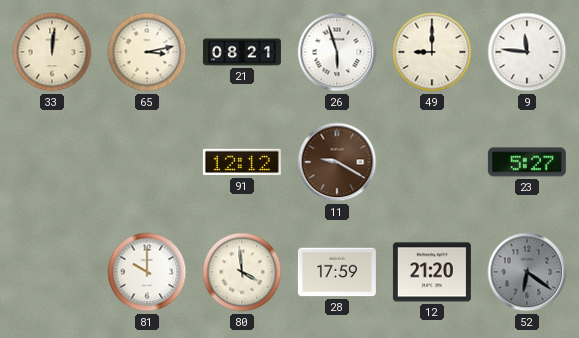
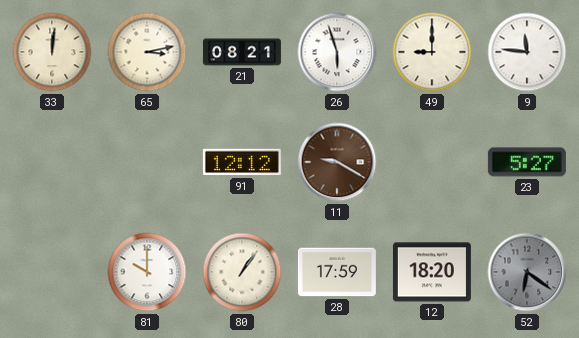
80: 3:59 -> 1:06 (242, 272)
12: 21:20 -> 18:20 (432, 272)
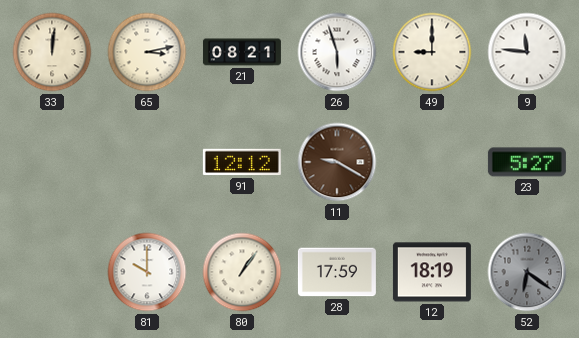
12: 18:20 -> 18:19 (432, 272)
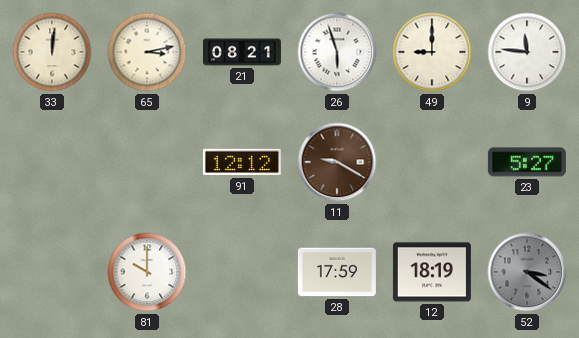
80: 1:06 -> none (242, 272)
52: 6:21 -> 3:21 (527, 272)
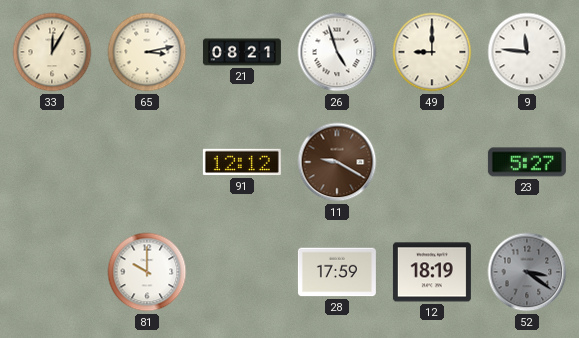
33: 12:01 -> 12:05 (52, 52)
26: 5:57 -> 4:57 (337, 52)
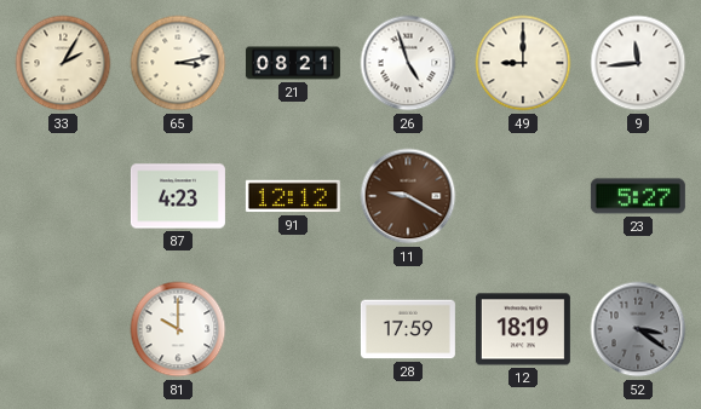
33: 12:05 -> 2:05 (63, 63)
9: 11:46 -> 11:44 (638, 63)
87: none -> 4:23 (178, 196)
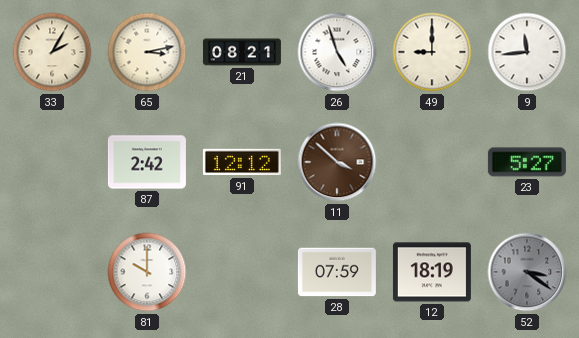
87: 4:23 -> 2:42 (147, 162)
11: 9:20 -> 3:52 (337, 162)
28: 17:59 -> 07:59 (337, 272)
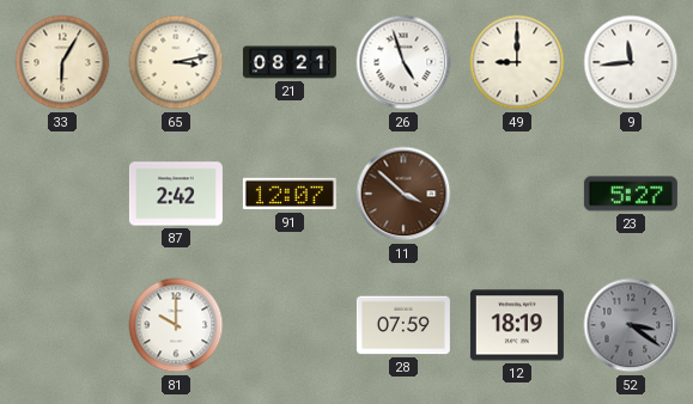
33: 2:05 -> 6:05 (62, 62)
91: 12:12 -> 12:07 (290, 194)
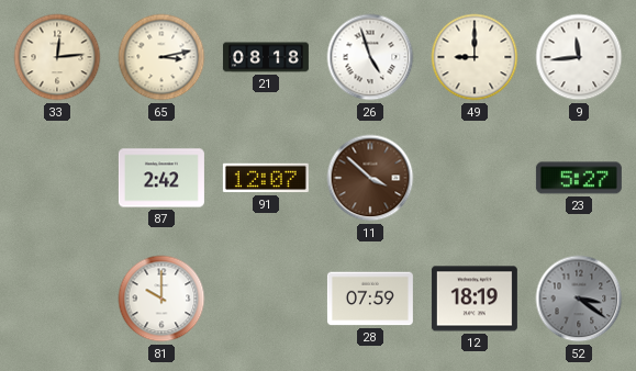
33: 6:05 -> 12:14 (57, 57)
21: 08:21 -> 08:18 (266, 57)
